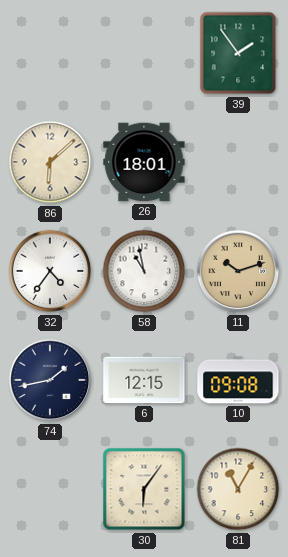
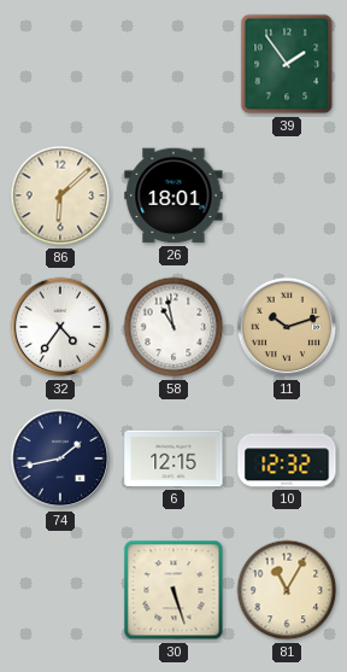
10: 09:08 -> 12:32 (287, 458)
30: 6:06 -> 5:27 (173, 590)
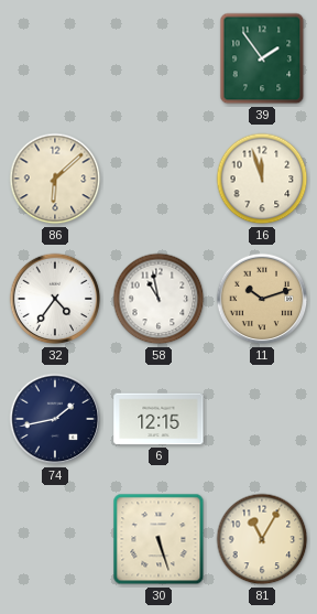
26: 18:01 -> none (173, 195)
16: none -> 11:57 (262, 179)
10: 12:32 -> none (287, 458)
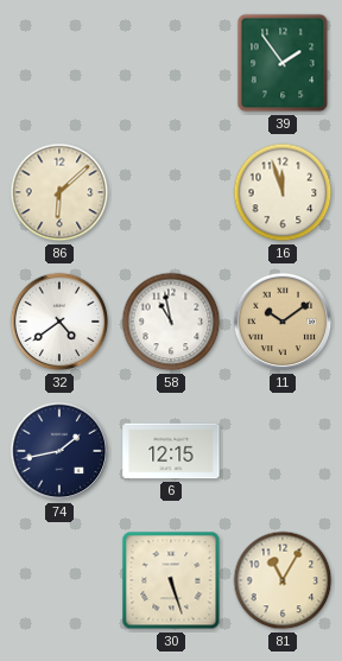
32: 4:36 -> 4:39 (59, 322)
11: 10:12 -> 10:09 (283, 322)
